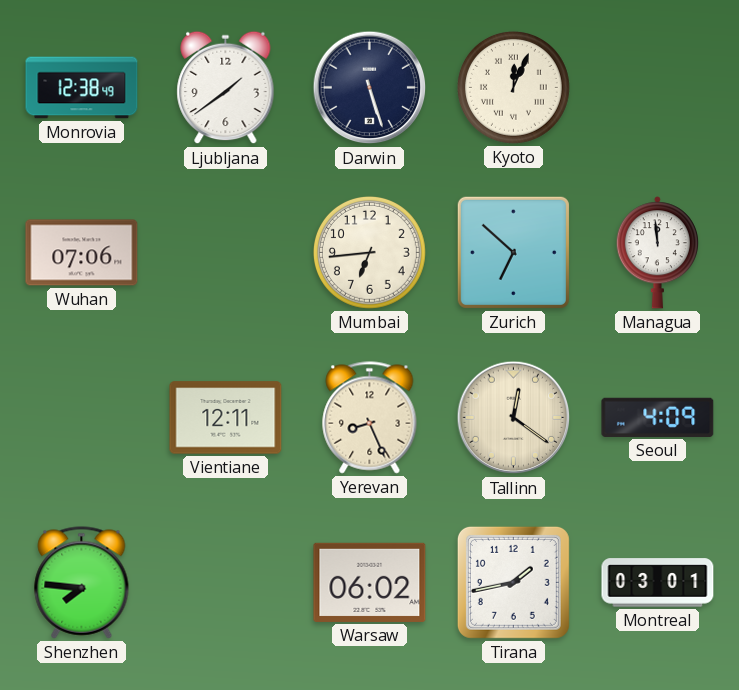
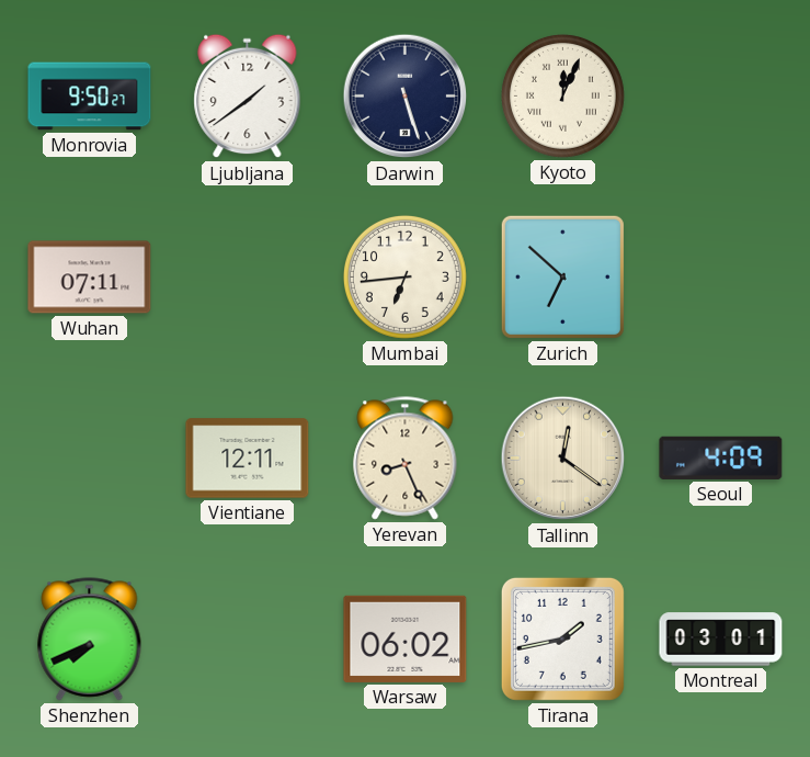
Monrovia: 12:38 -> 9:50 (90, 97)
Wuhan: 07:06 -> 07:11 (90, 278)
Managua: 11:59 -> none (657, 253)
Shenzhen: 7:46 -> 7:41 (90, 640)
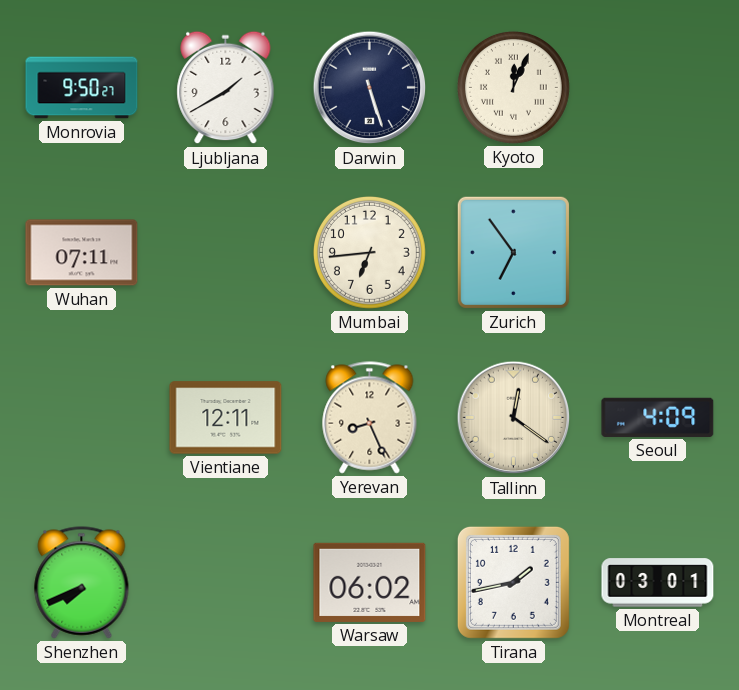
Ljubljana: 1:39 -> 1:40 (226, 88)
Zurich: 6:52 -> 6:54 (513, 252)
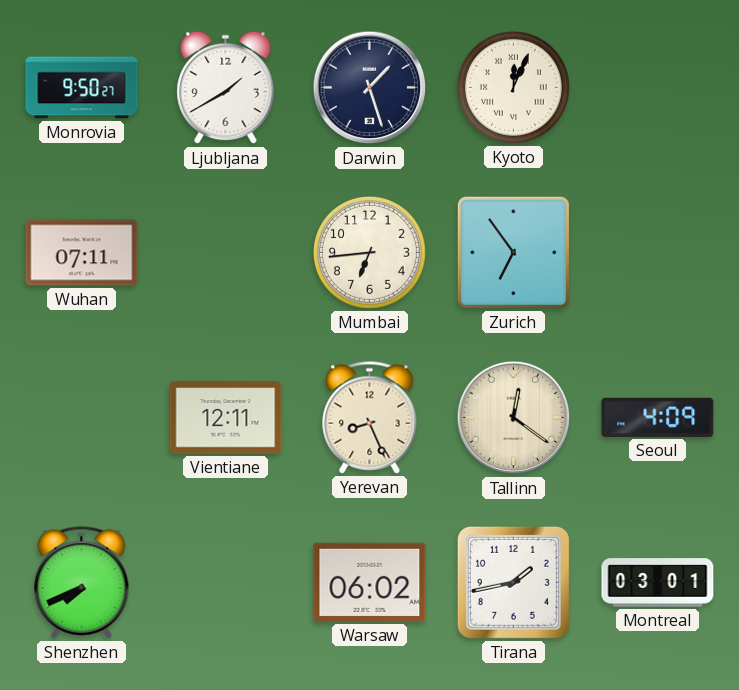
Darwin: 5:27 -> 1:27 (370, 88)
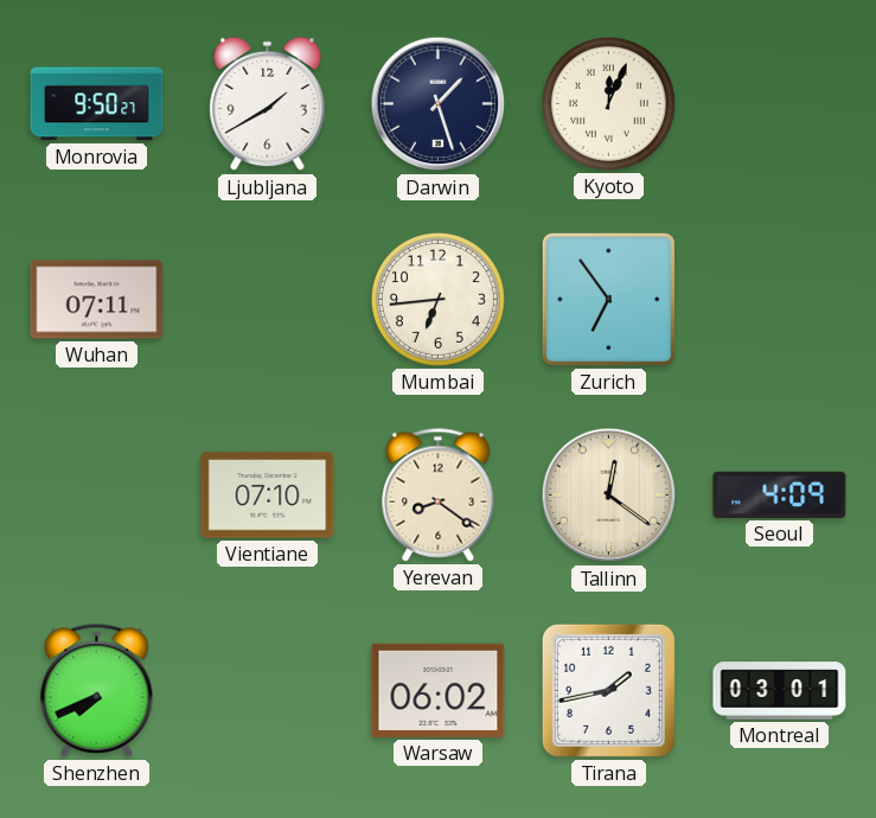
Vientiane: 12:11 -> 07:10 (268, 496)
Yerevan: 8:26 -> 8:21 (439, 496)
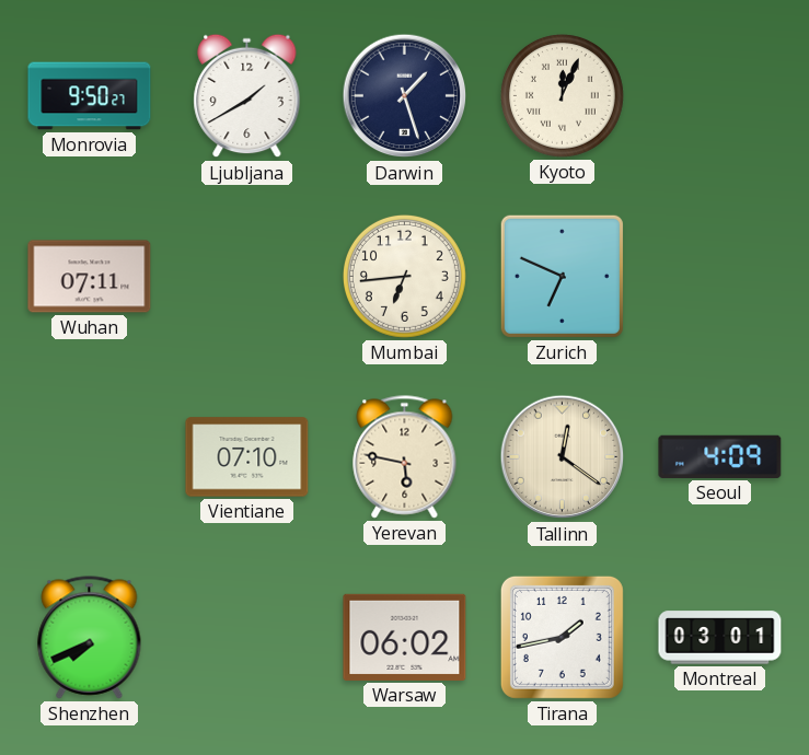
Zurich: 6:54 -> 6:49 (562, 276)
Yerevan: 8:21 -> 5:47 (405, 457)
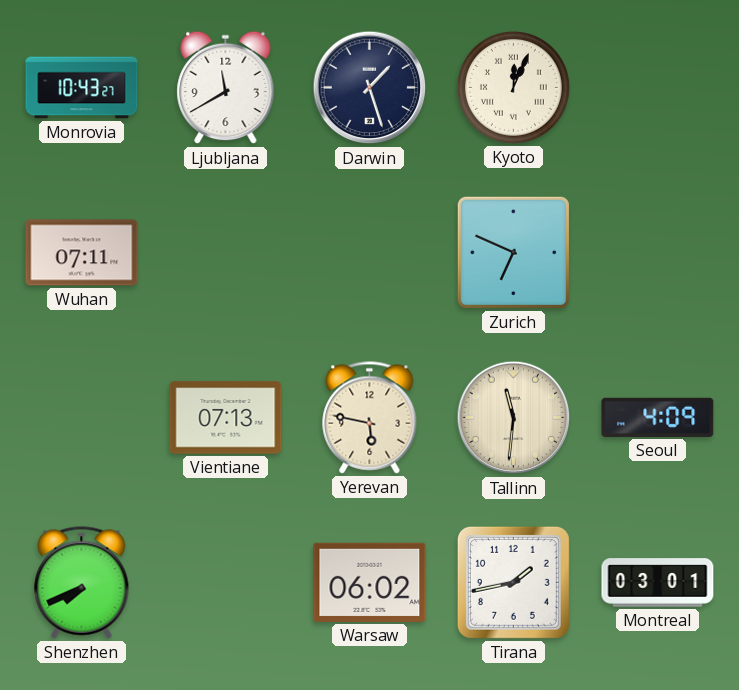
Monrovia: 9:50 -> 10:43 (82, 88)
Ljubljana: 1:40 -> 11:40 (226, 88)
Mumbai: 6:44 -> none (404, 276)
Vientiane: 07:10 -> 07:13 (226, 418)
Tallinn: 12:21 -> 11:31 (514, 418)
